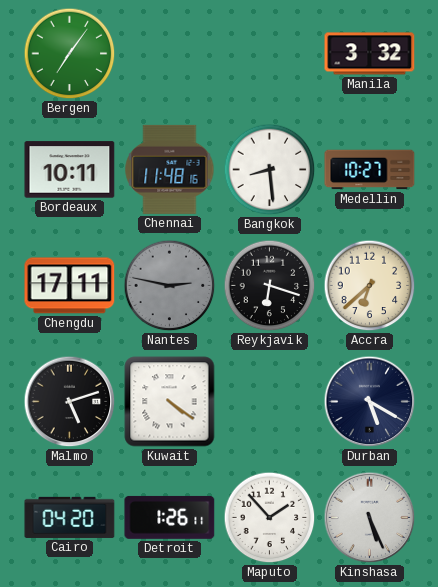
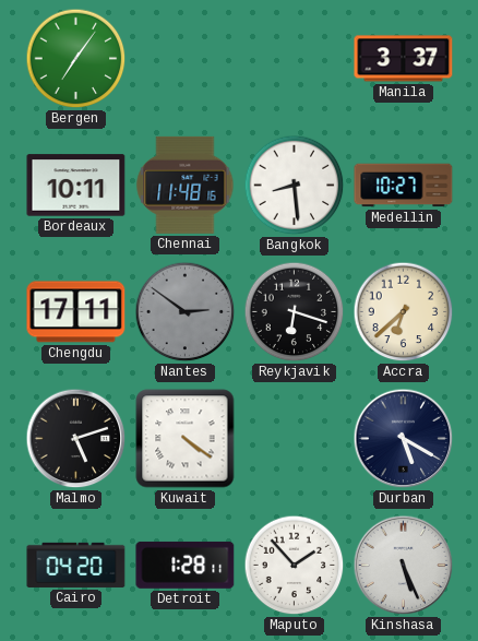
Manila: 3:32 -> 3:37 (404, 59)
Nantes: 2:47 -> 2:51 (186, 312)
Detroit: 1:26 -> 1:28 (186, 565)
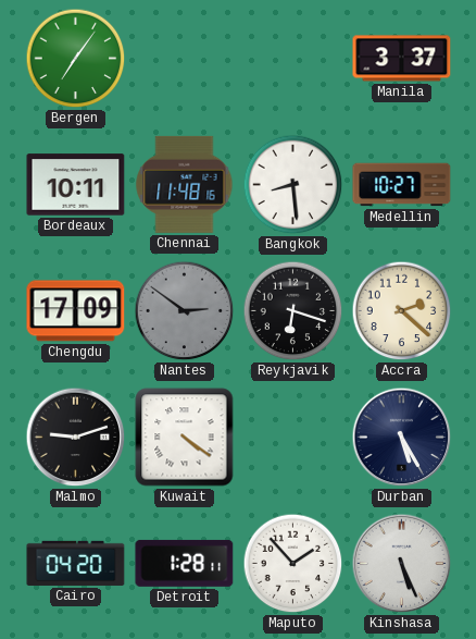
Chengdu: 17:11 -> 17:09 (76, 311)
Accra: 6:38 -> 2:22 (402, 311)
Malmo: 5:12 -> 9:12 (76, 438)
Durban: 5:20 -> 5:25 (402, 438)
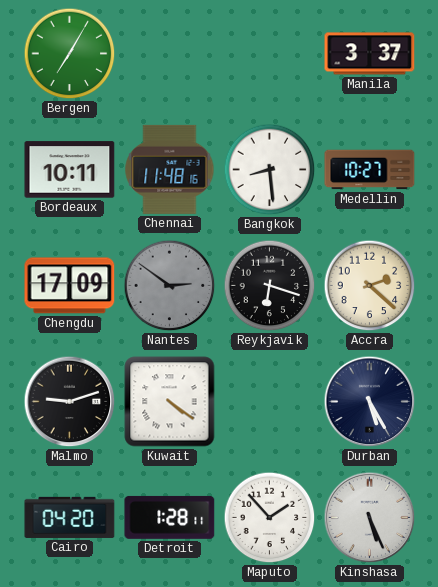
Bergen: 7:06 -> 7:05 (70, 54)
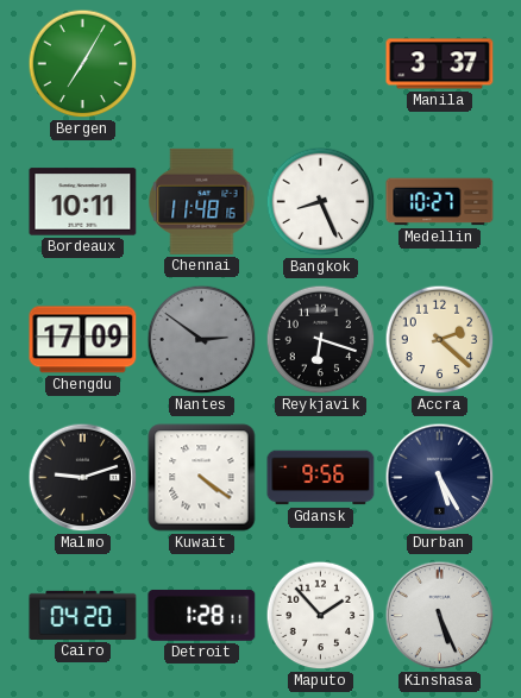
Bangkok: 8:29 -> 8:26 (321, 202)
Gdansk: none -> 9:56 (321, 478)
